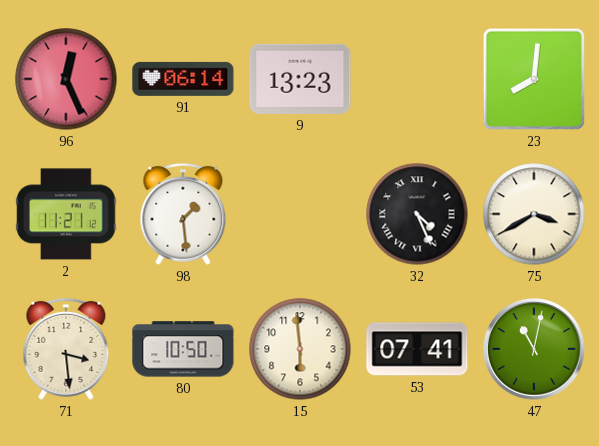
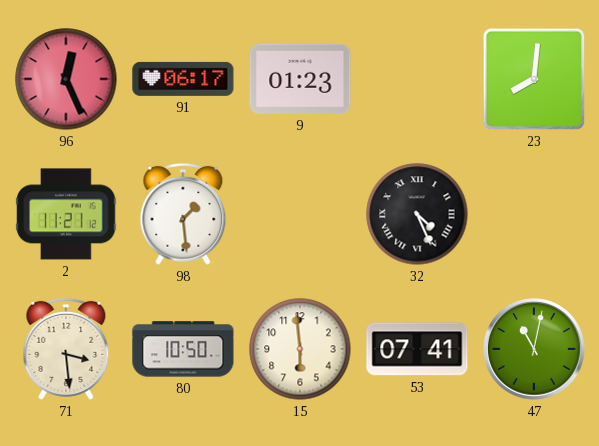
91: 06:14 -> 06:17 (183, 79)
9: 13:23 -> 01:23 (300, 79)
75: 3:40 -> none (534, 214)
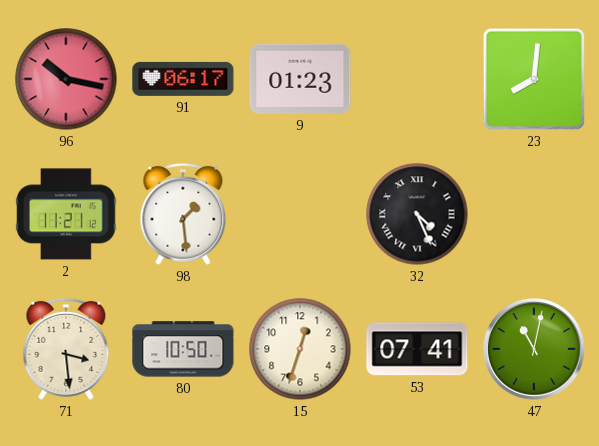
96: 12:26 -> 10:17 (66, 79)
15: 5:59 -> 12:33 (300, 349)
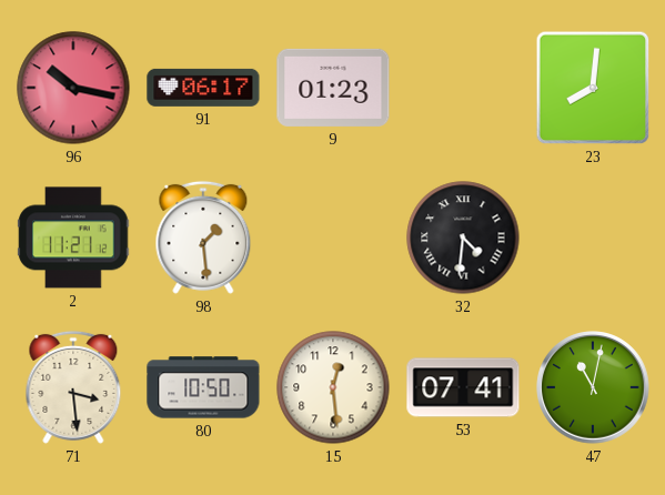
32: 4:26 -> 4:31 (463, 238)
15: 12:33 -> 12:29 (333, 387)
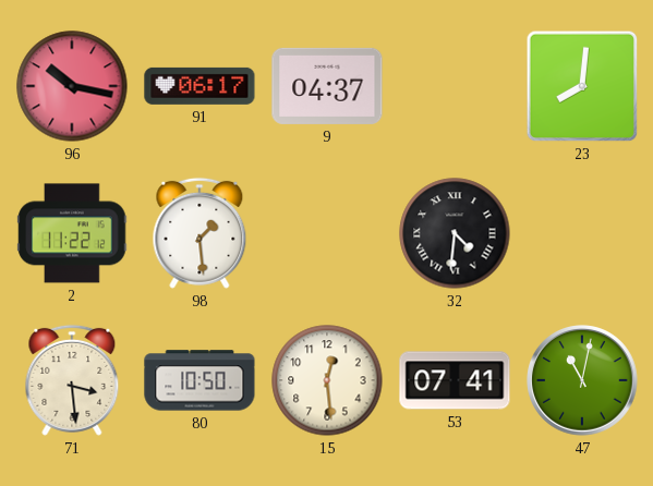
9: 01:23 -> 04:37 (327, 86)
2: 11:21 -> 11:22 (72, 233)
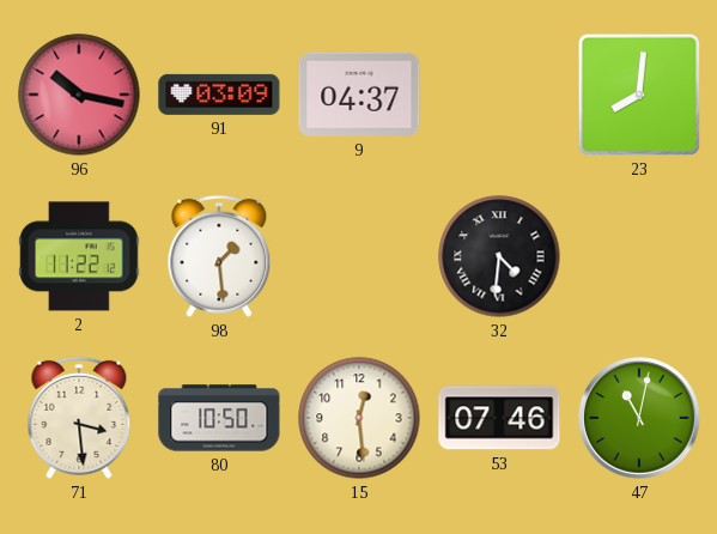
91: 06:17 -> 03:09 (219, 95)
53: 07:41 -> 07:46 (499, 418)
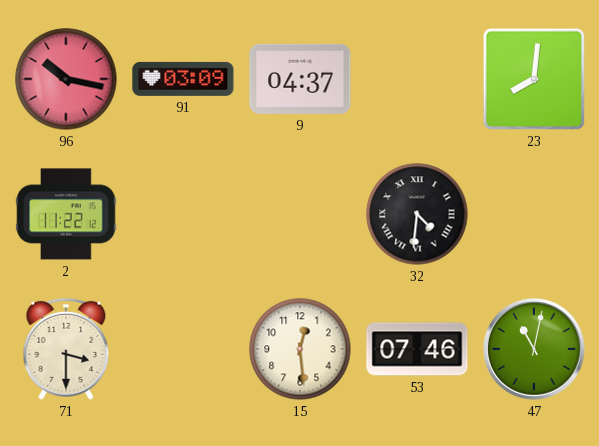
98: 1:29 -> none (219, 256)
71: 3:29 -> 3:30 (66, 349)
80: 10:50 -> none (219, 418)
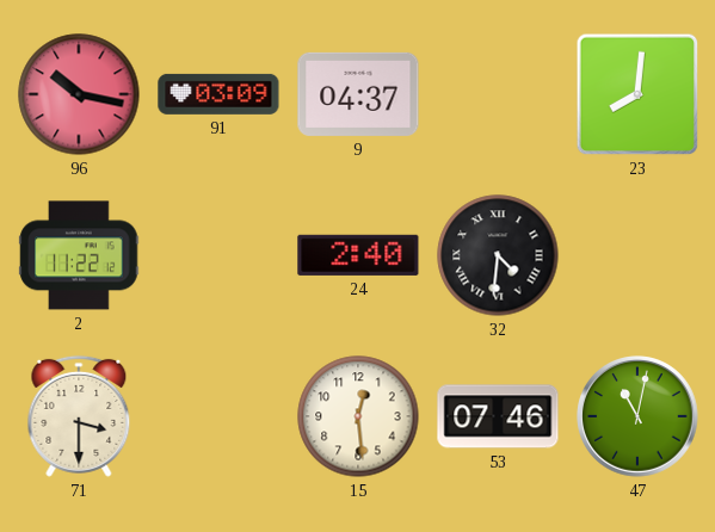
24: none -> 2:40 (358, 255)
